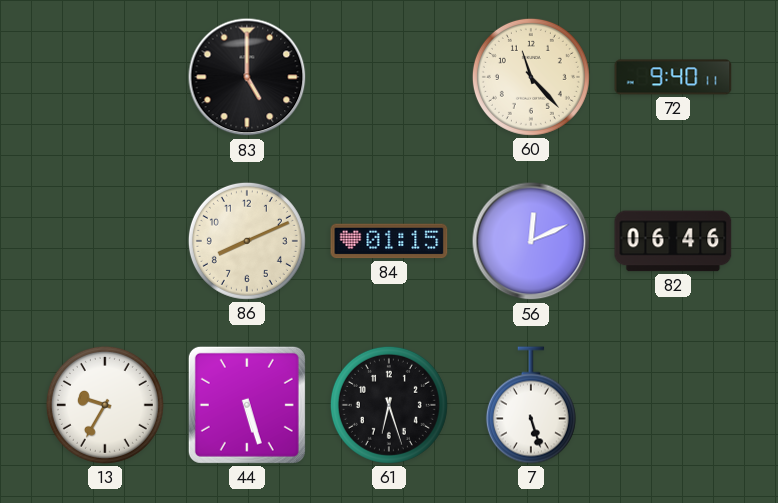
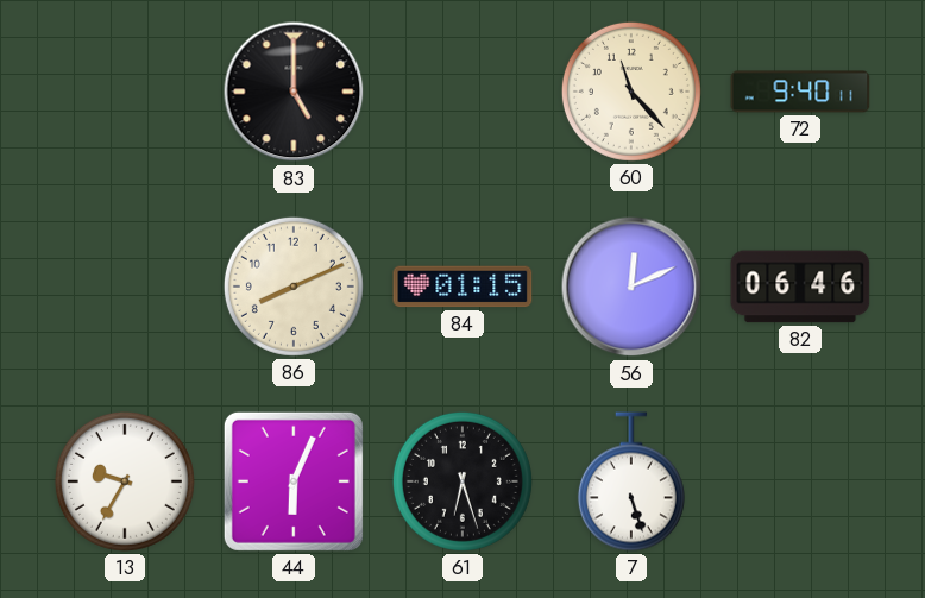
44: 5:27 -> 6:04 (294, 481)
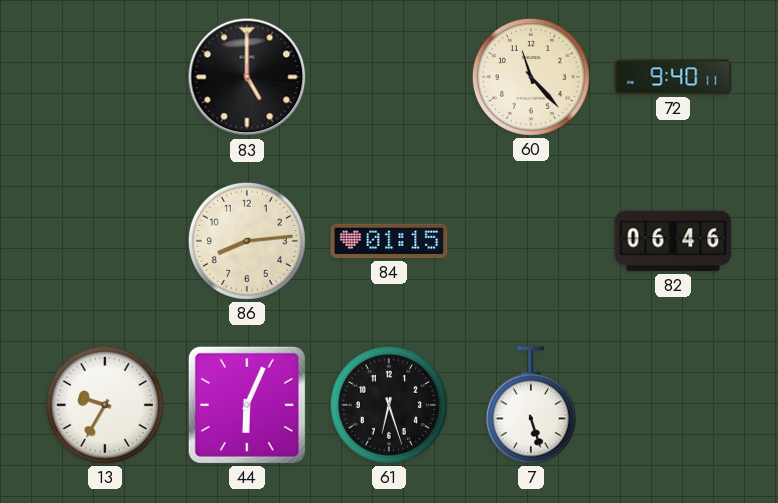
86: 8:11 -> 8:14 (247, 241)
56: 12:11 -> none (631, 287)
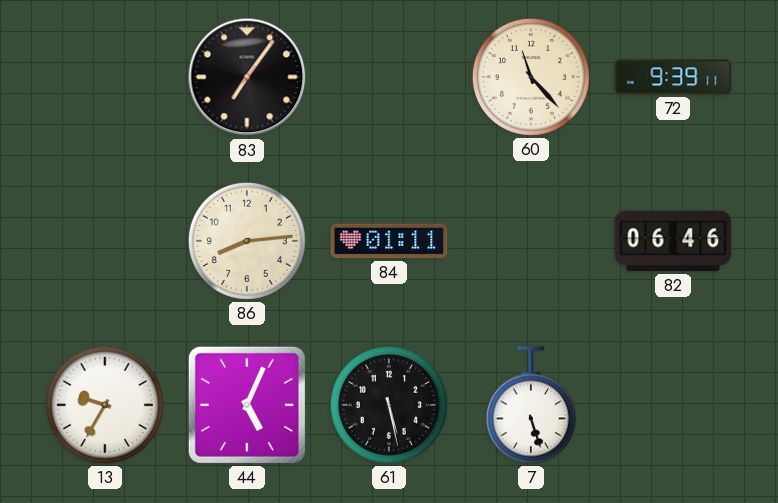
83: 5:00 -> 7:06 (247, 77)
72: 9:40 -> 9:39 (673, 77)
84: 01:15 -> 01:11 (389, 241)
44: 6:04 -> 5:04 (247, 405)
61: 6:27 -> 5:28 (389, 405)
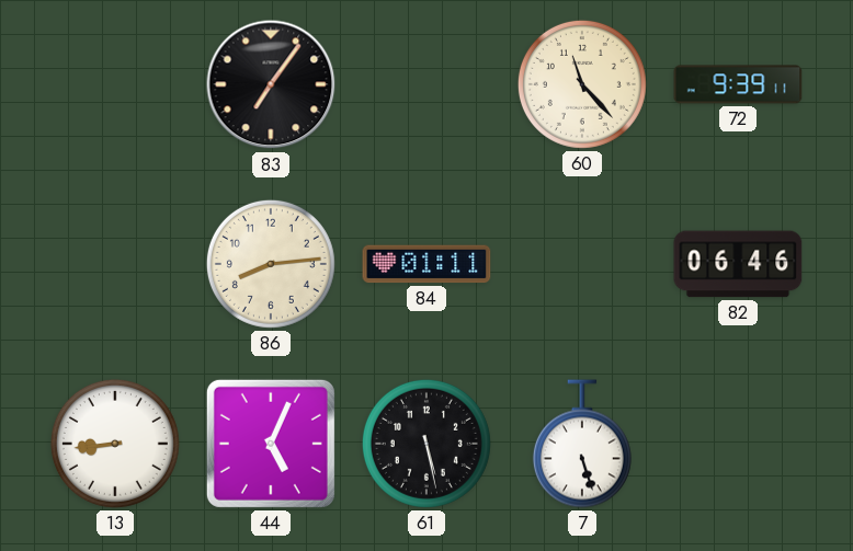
13: 9:35 -> 8:44 (115, 444)
